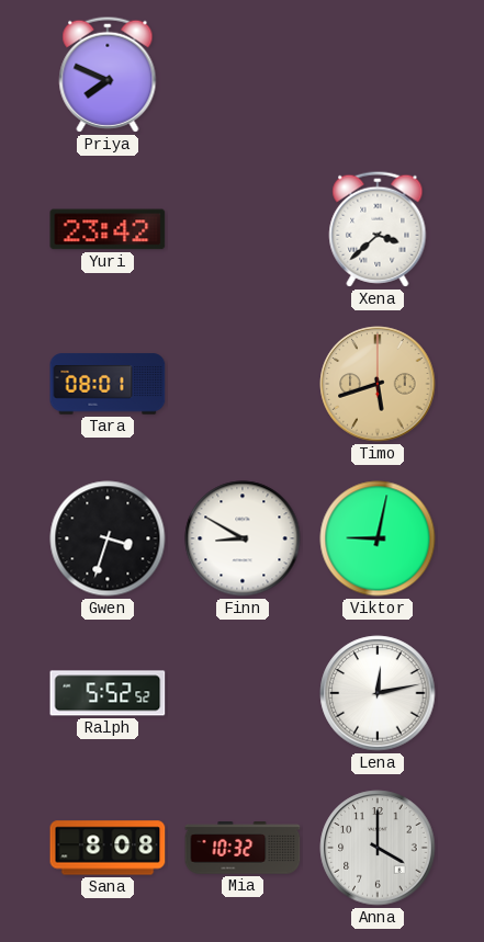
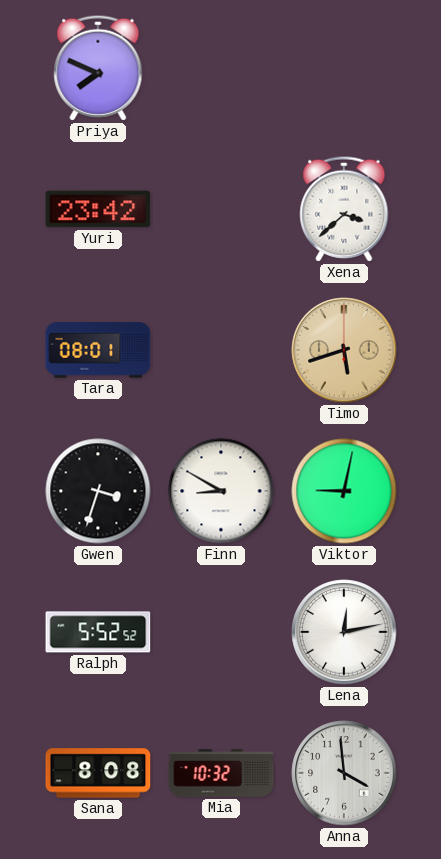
Anna: 4:00 -> 3:59 (344, 773)
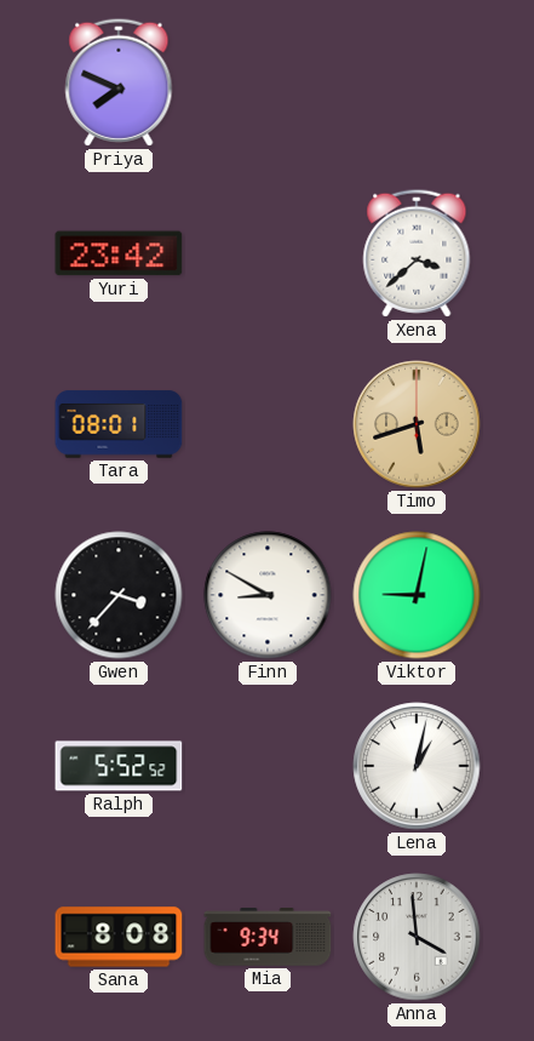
Gwen: 3:33 -> 3:37 (119, 595)
Lena: 12:13 -> 1:02 (417, 766)
Mia: 10:32 -> 9:34 (268, 937)
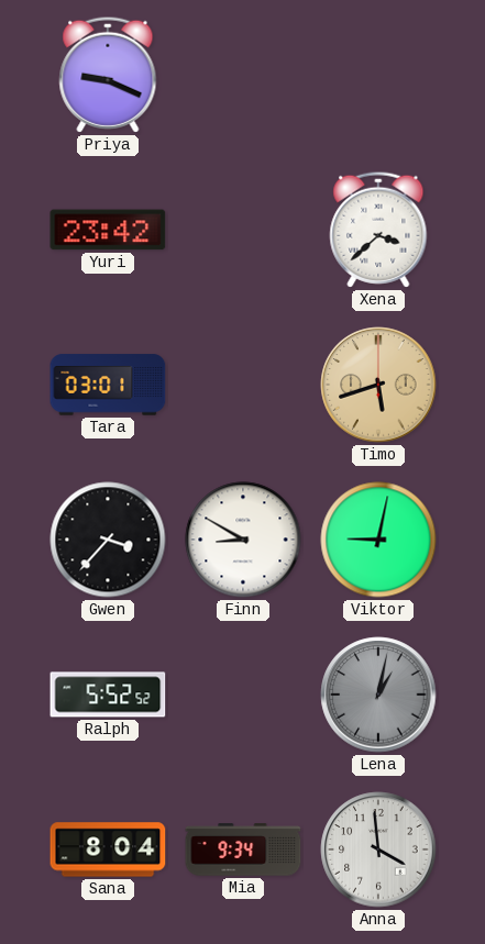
Priya: 7:49 -> 9:19 (108, 75)
Tara: 08:01 -> 03:01 (108, 385)
Lena dial: white -> grey (378, 695)
Sana: 8:08 -> 8:04 (108, 849)
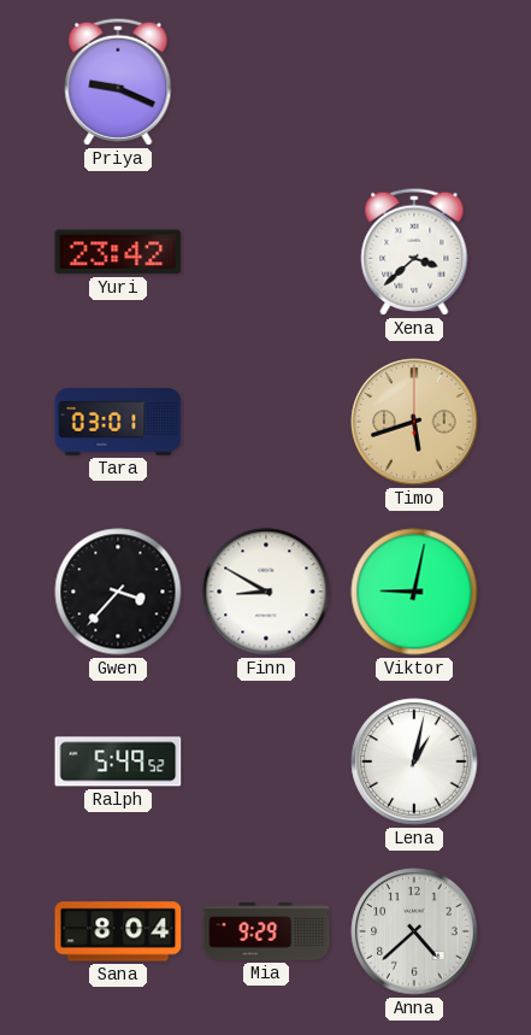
Ralph: 5:52 -> 5:49 (118, 761)
Lena dial: grey -> white (414, 761)
Mia: 9:34 -> 9:29 (266, 931)
Anna: 3:59 -> 4:38 (414, 931)
